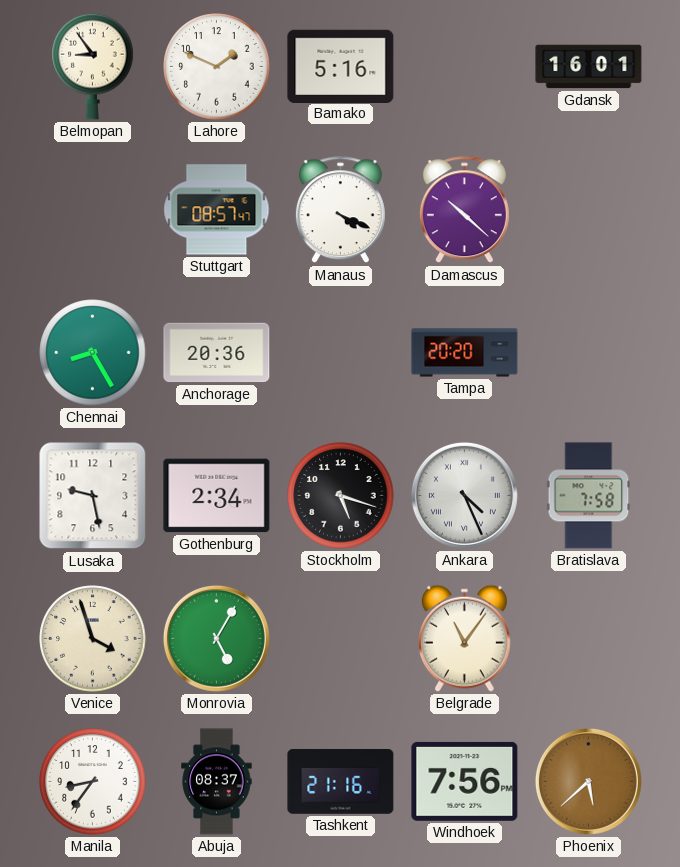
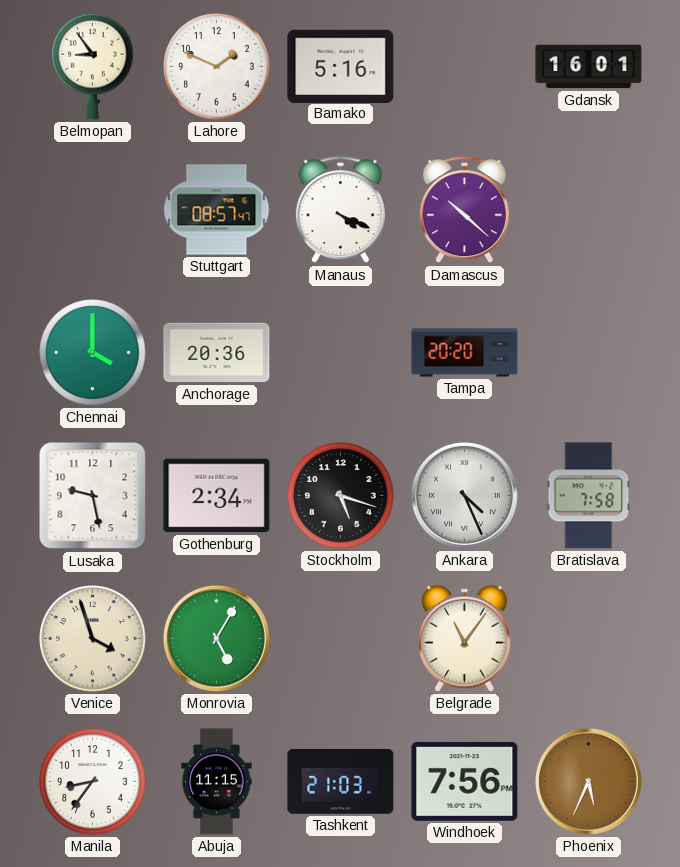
Chennai: 8:25 -> 4:00 (93, 353)
Abuja: 08:37 -> 11:15 (217, 782)
Tashkent: 21:16 -> 21:03 (341, 782)
Phoenix: 5:38 -> 5:34 (588, 781)
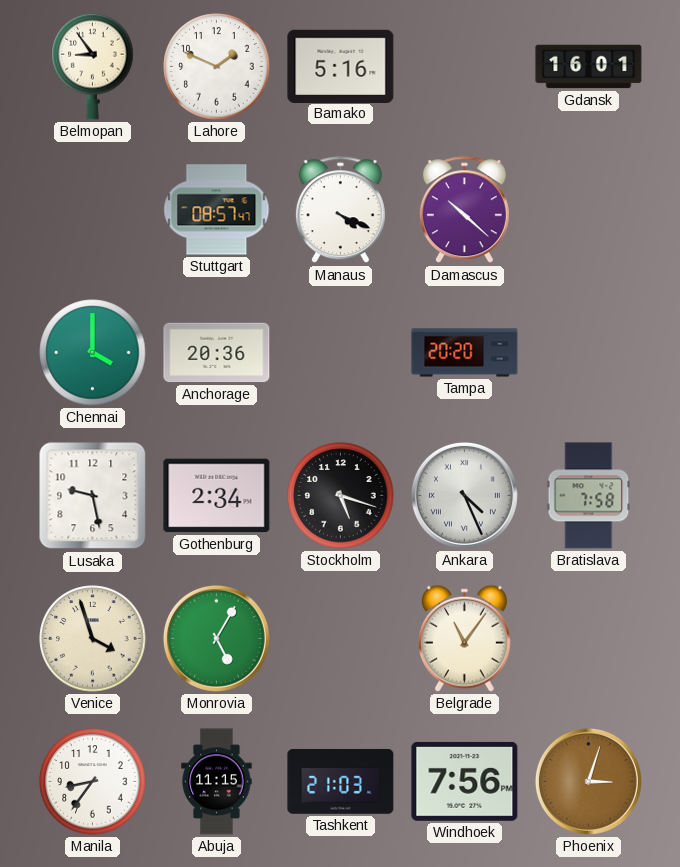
Phoenix: 5:34 -> 3:03 (588, 781)
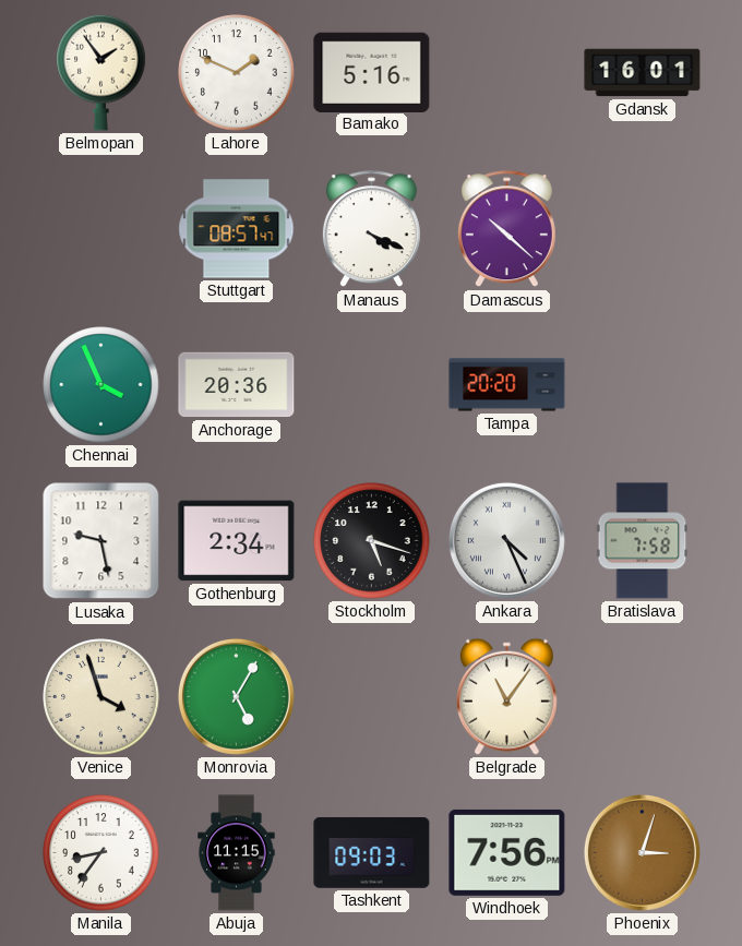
Belmopan: 8:54 -> 1:54 (101, 72)
Chennai: 4:00 -> 3:56 (101, 385)
Tashkent: 21:03 -> 09:03 (372, 853)
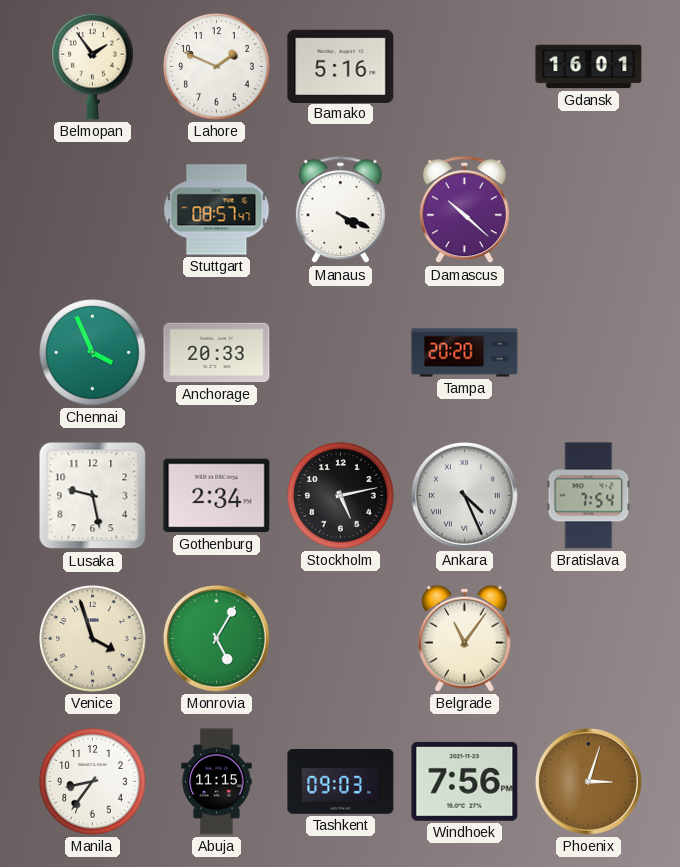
Anchorage: 20:36 -> 20:33 (217, 353)
Stockholm: 5:18 -> 5:13 (341, 496)
Bratislava: 7:58 -> 7:54 (589, 496)
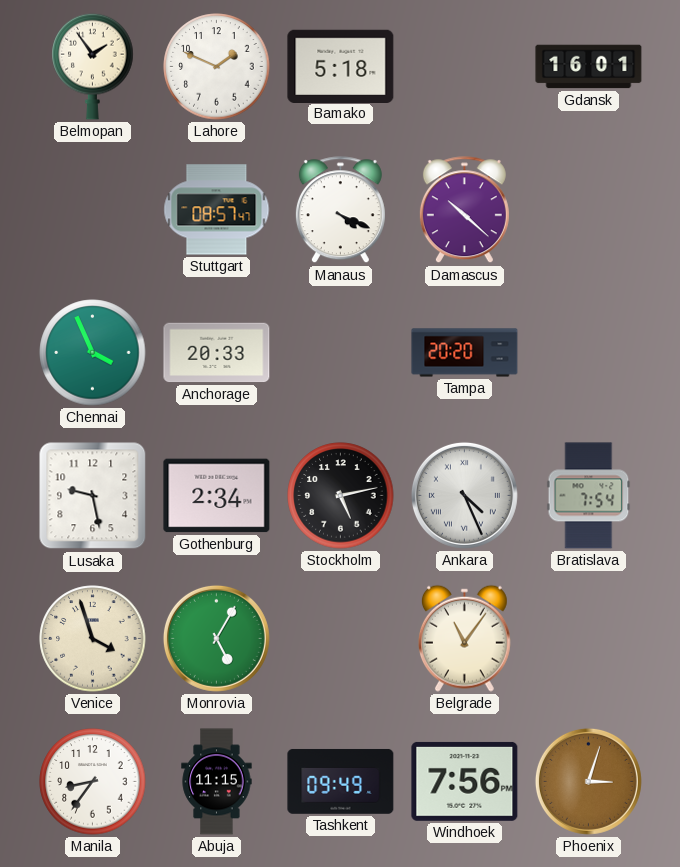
Bamako: 5:16 -> 5:18 (341, 66)
Tashkent: 09:03 -> 09:49 (341, 782)
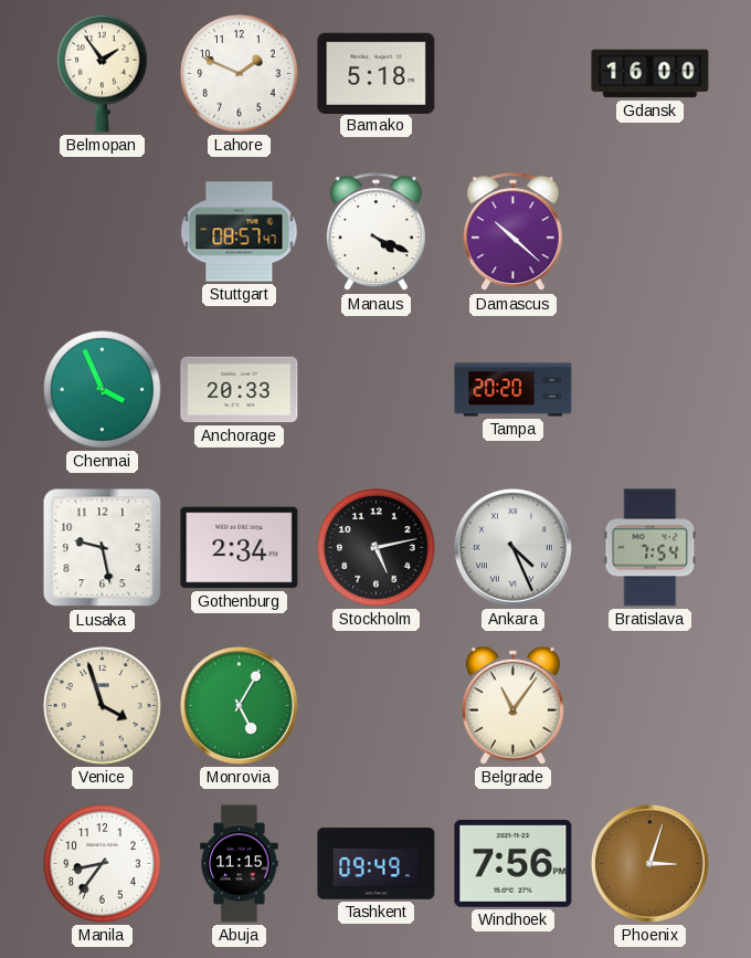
Gdansk: 16:01 -> 16:00 (650, 74)
